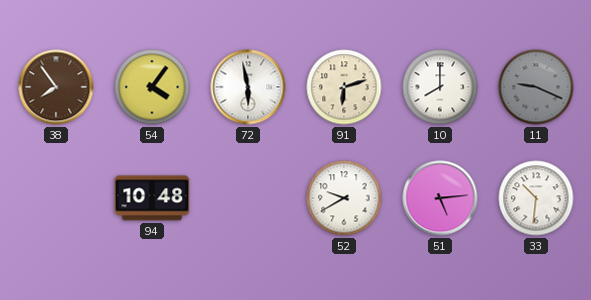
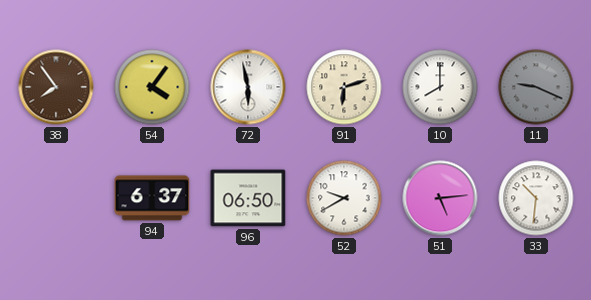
94: 10:48 -> 6:37 (152, 198)
96: none -> 06:50 (248, 198)
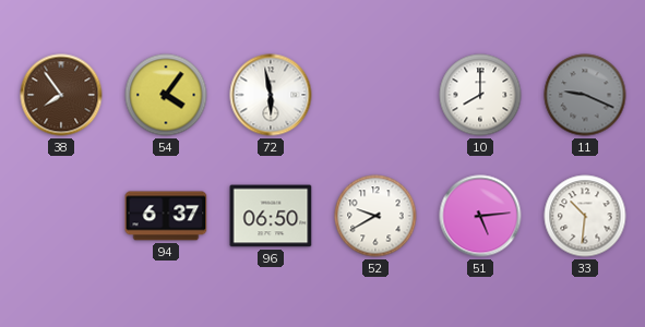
91: 6:12 -> none (344, 87)
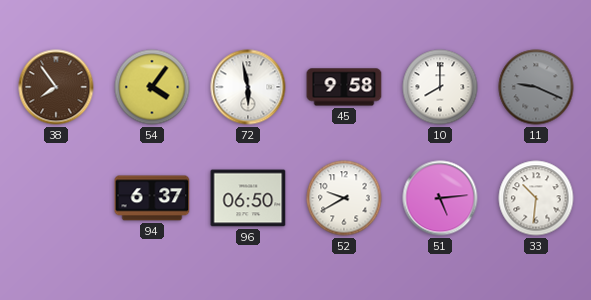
45: none -> 9:58 (344, 87)
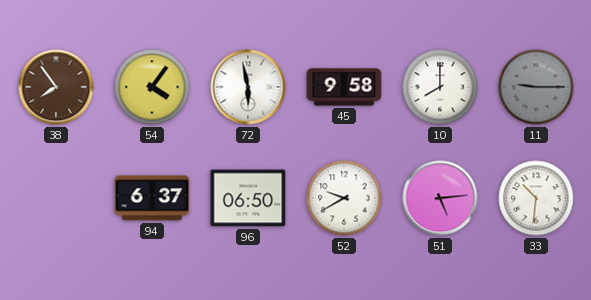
11: 9:19 -> 9:15 (536, 87)
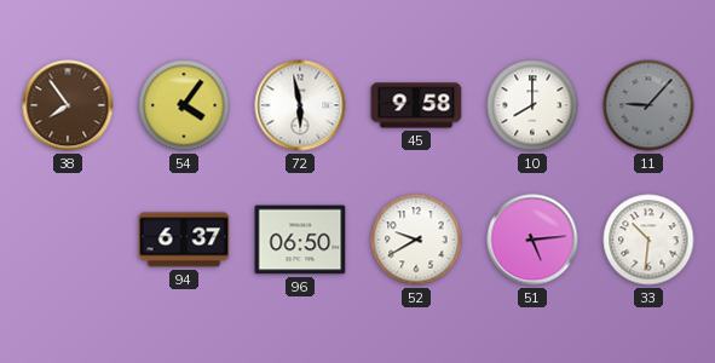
11: 9:15 -> 9:07 (648, 105)
